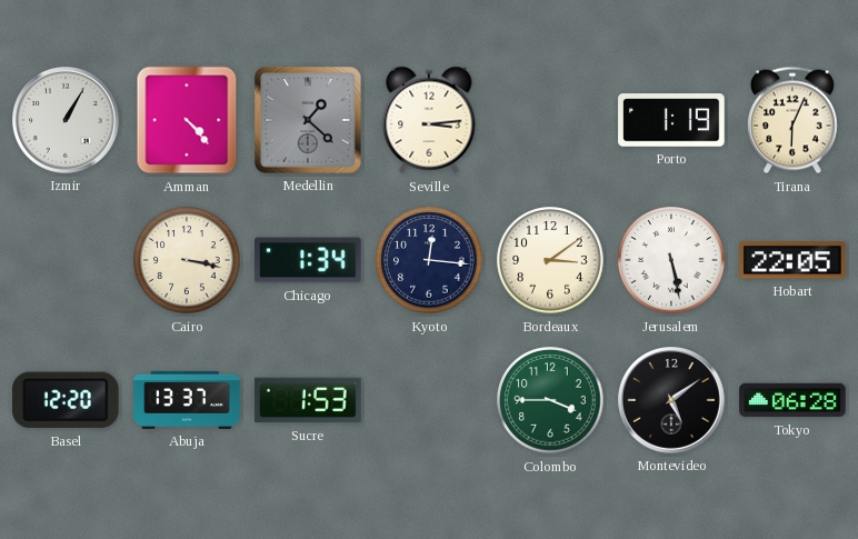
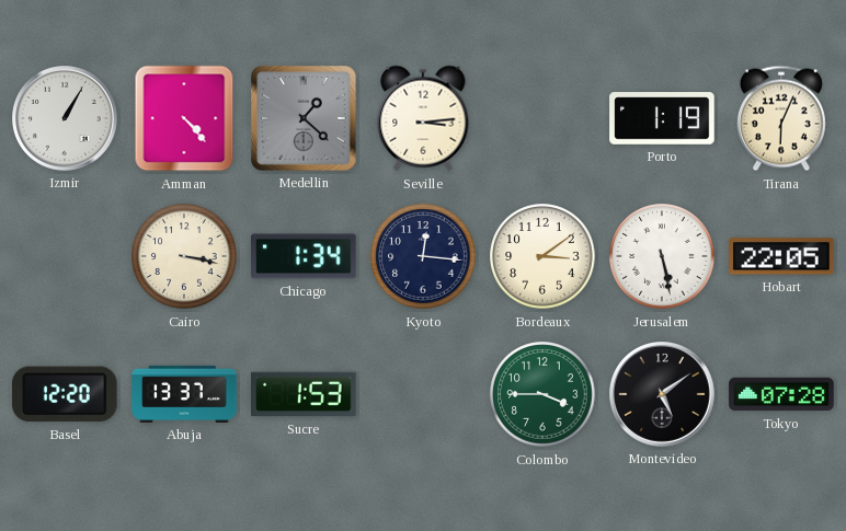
Tokyo: 06:28 -> 07:28 (781, 394)
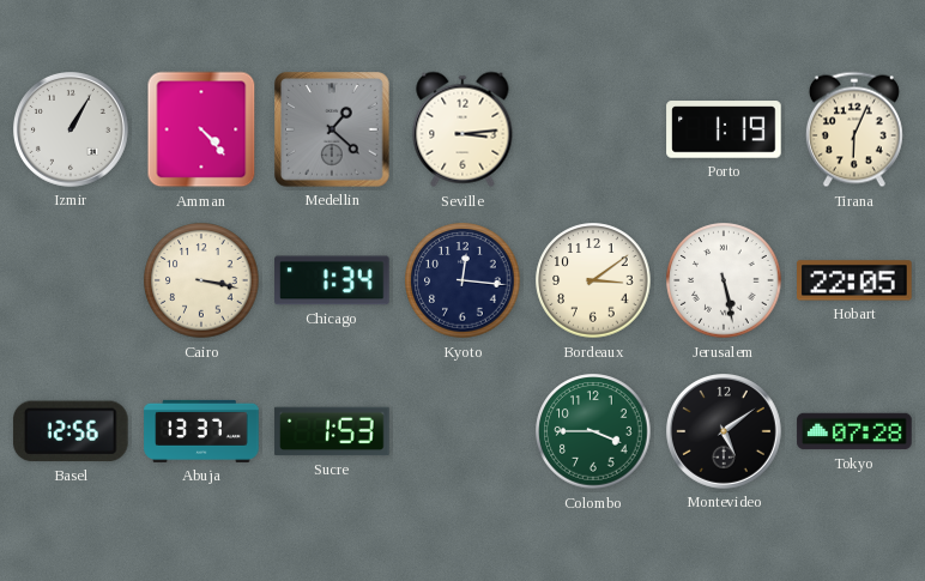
Basel: 12:20 -> 12:56 (71, 431)
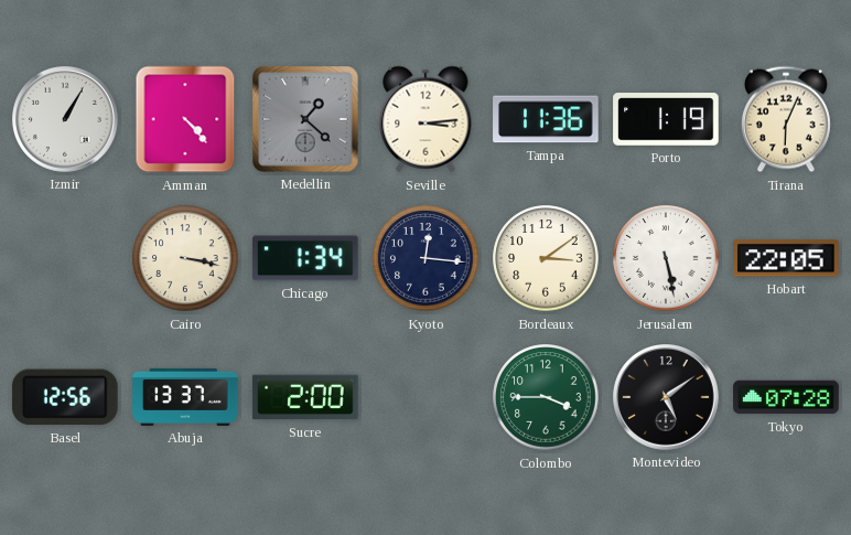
Tampa: none -> 11:36 (546, 119)
Sucre: 1:53 -> 2:00 (305, 397)
